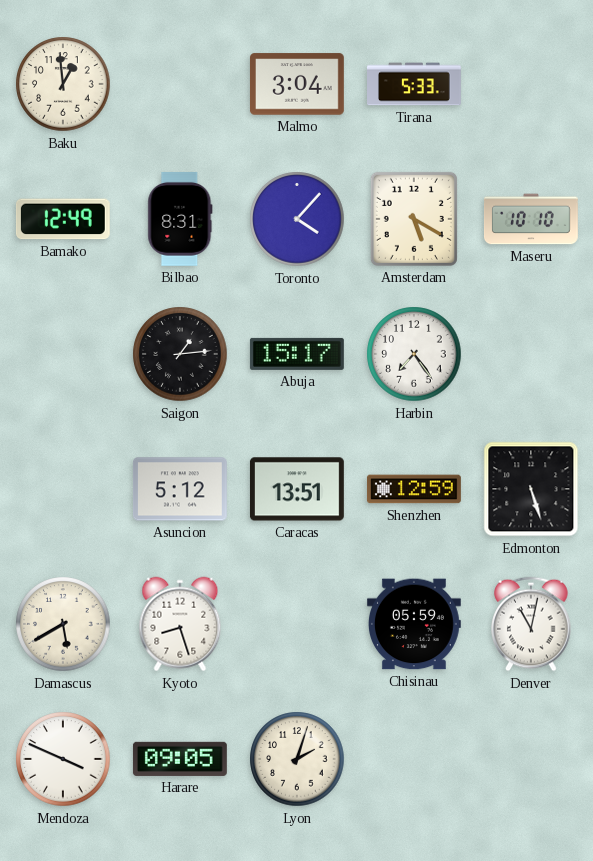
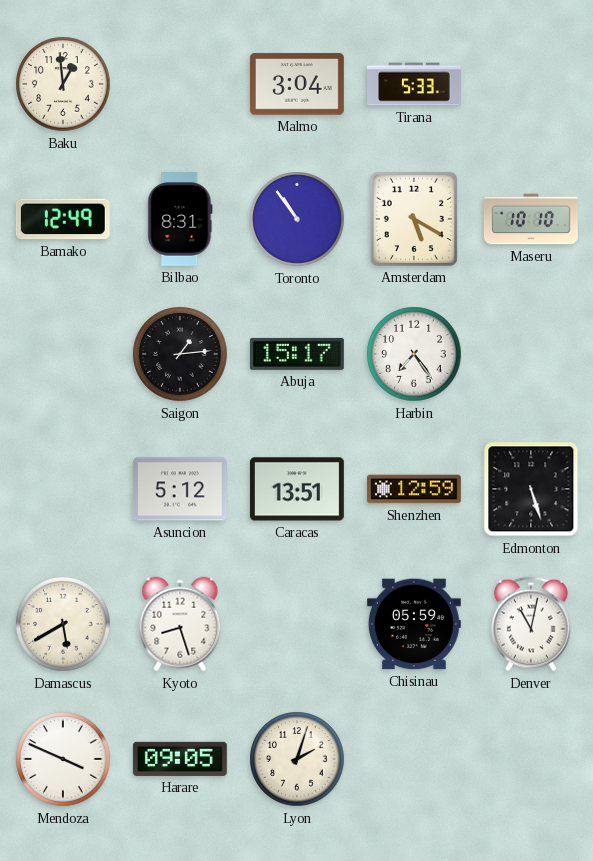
Toronto: 4:07 -> 10:54 (297, 219)
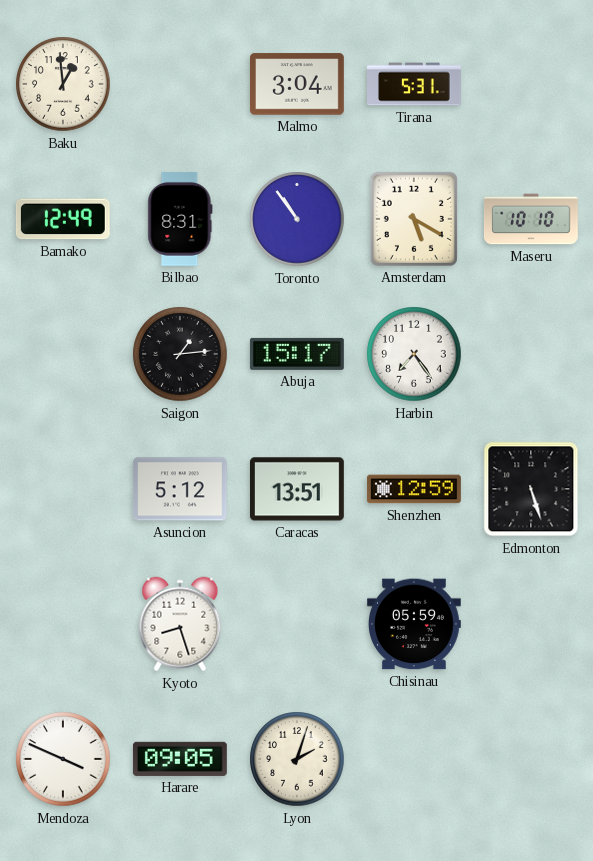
Tirana: 5:33 -> 5:31 (415, 84)
Damascus: 5:40 -> none (63, 624)
Denver: 11:02 -> none (531, 624)
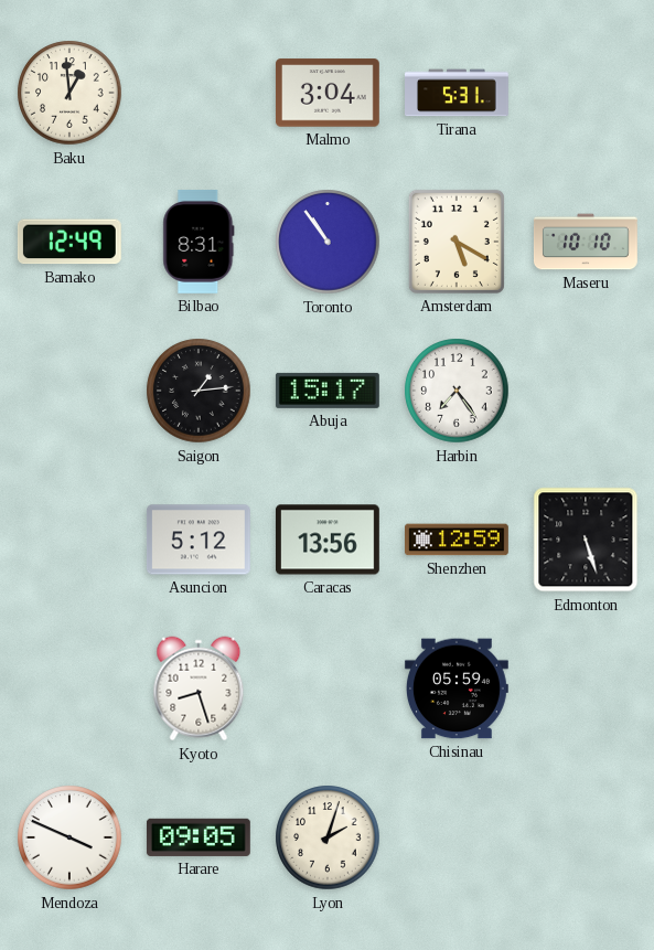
Caracas: 13:51 -> 13:56 (328, 540)
